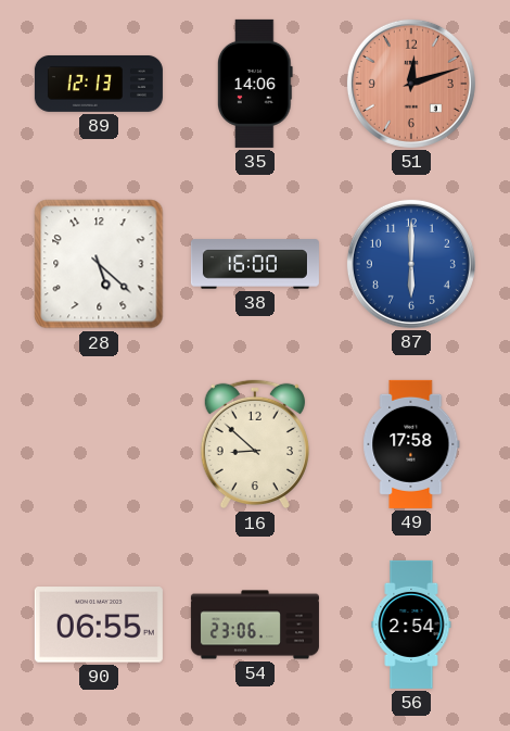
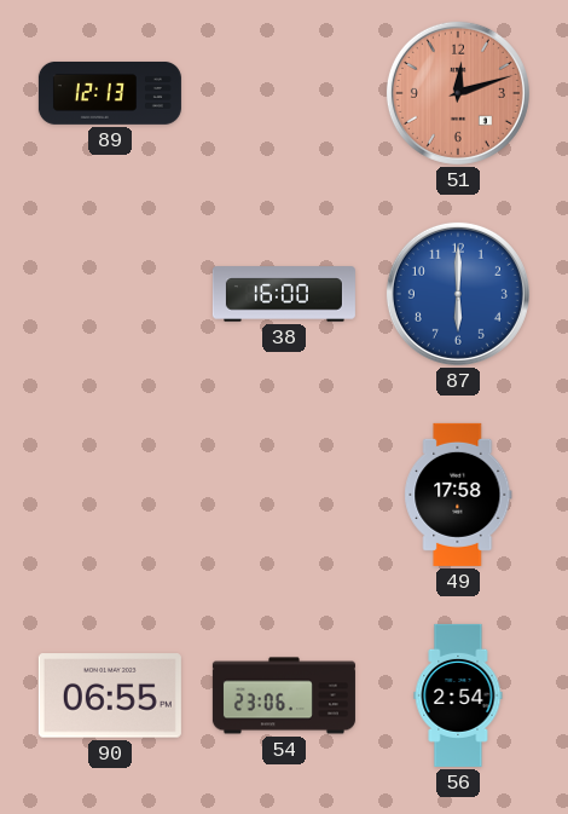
35: 14:06 -> none (255, 84)
28: 5:22 -> none (99, 264)
16: 8:52 -> none (255, 444)
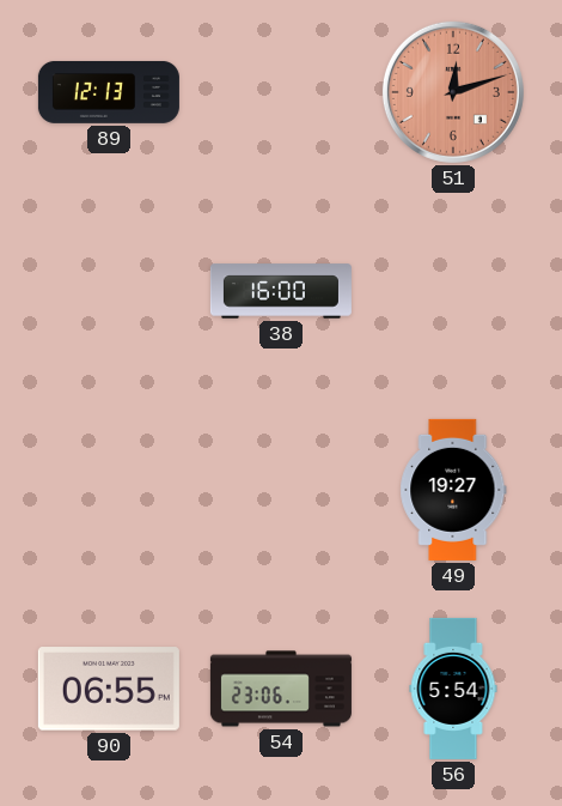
87: 6:00 -> none (458, 294)
49: 17:58 -> 19:27 (453, 490)
56: 2:54 -> 5:54 (453, 689)
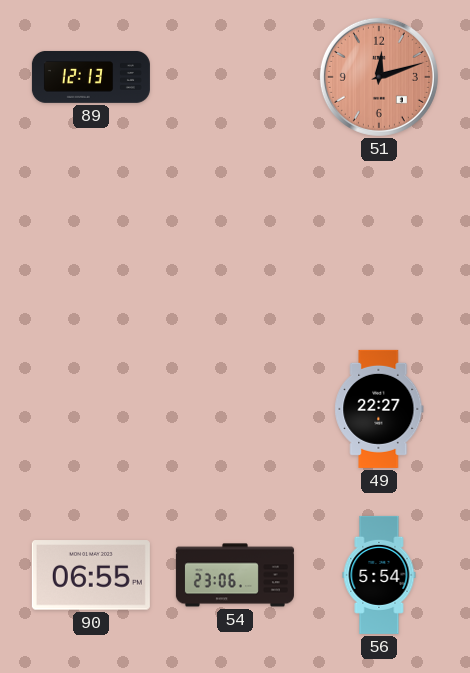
38: 16:00 -> none (281, 291)
49: 19:27 -> 22:27 (379, 409)
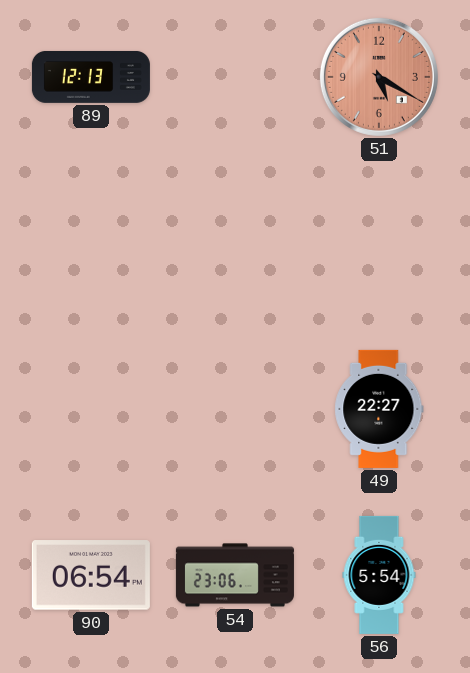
51: 12:12 -> 5:20 (379, 77)
90: 06:55 -> 06:54 (91, 575)
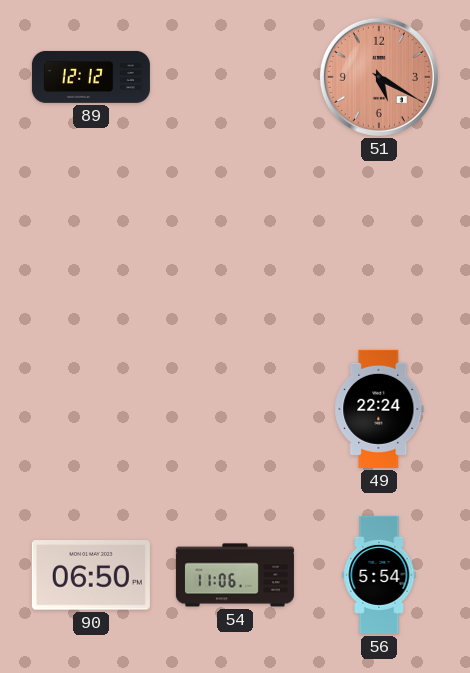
89: 12:13 -> 12:12 (91, 77)
49: 22:27 -> 22:24 (379, 409)
90: 06:54 -> 06:50 (91, 575)
54: 23:06 -> 11:06 (235, 575)
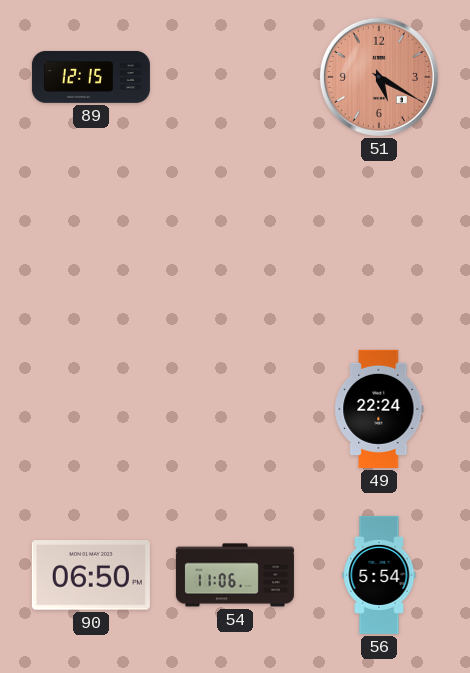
89: 12:12 -> 12:15 (91, 77)
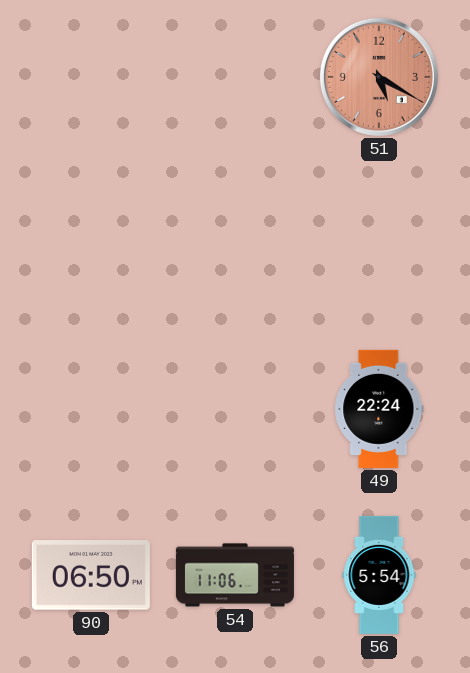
89: 12:15 -> none (91, 77)
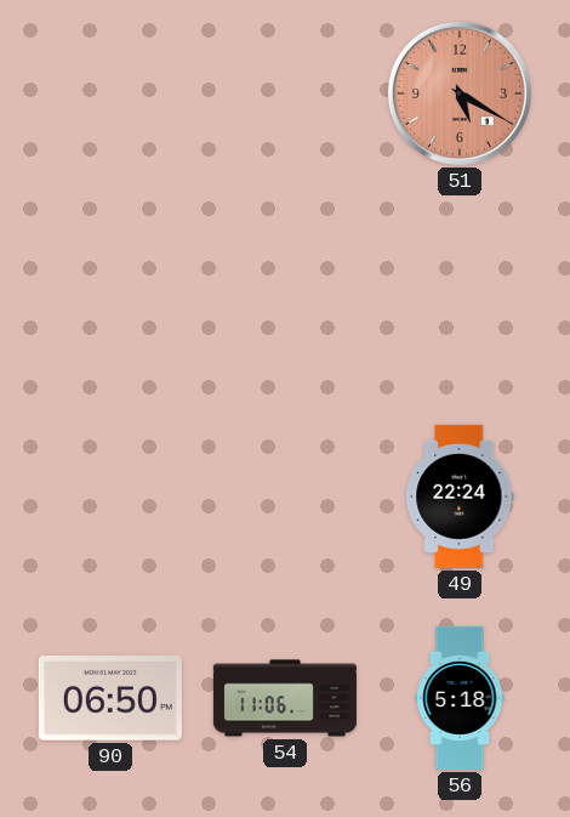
56: 5:54 -> 5:18 (460, 698)
